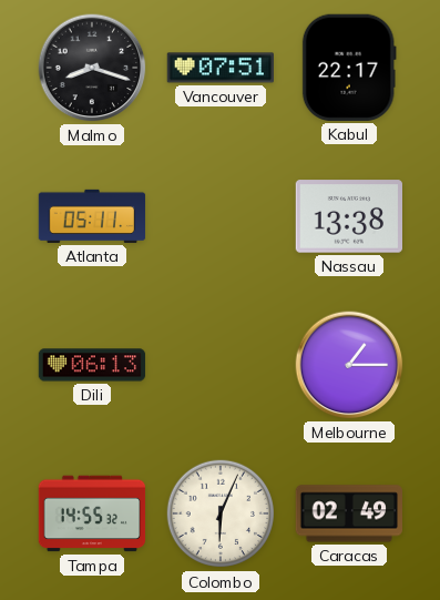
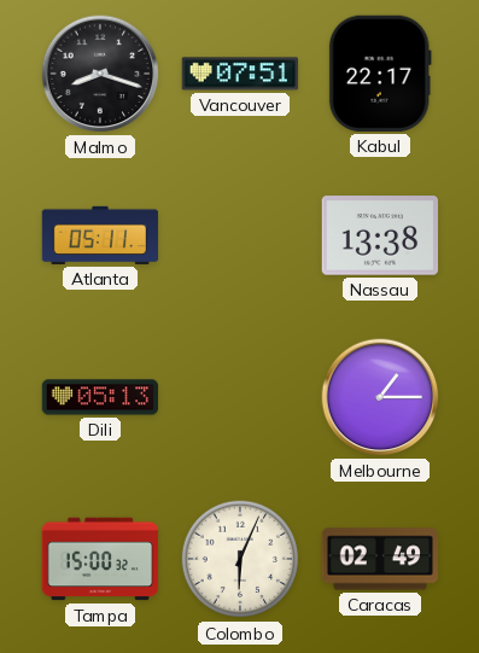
Dili: 06:13 -> 05:13 (100, 397)
Tampa: 14:55 -> 15:00 (100, 559)
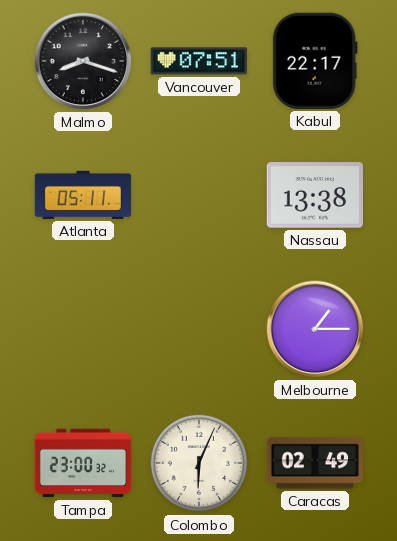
Dili: 05:13 -> none (100, 397)
Tampa: 15:00 -> 23:00 (83, 463)
